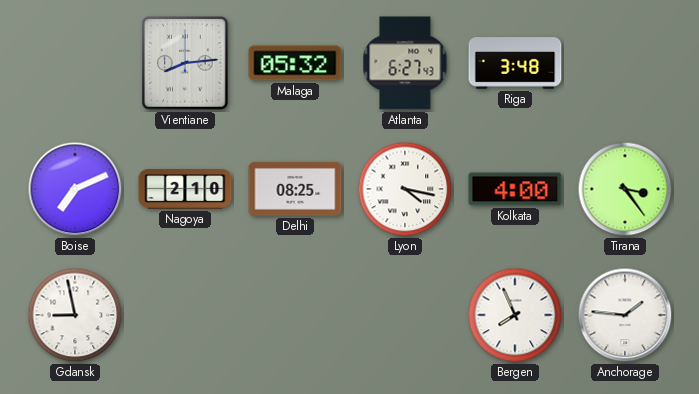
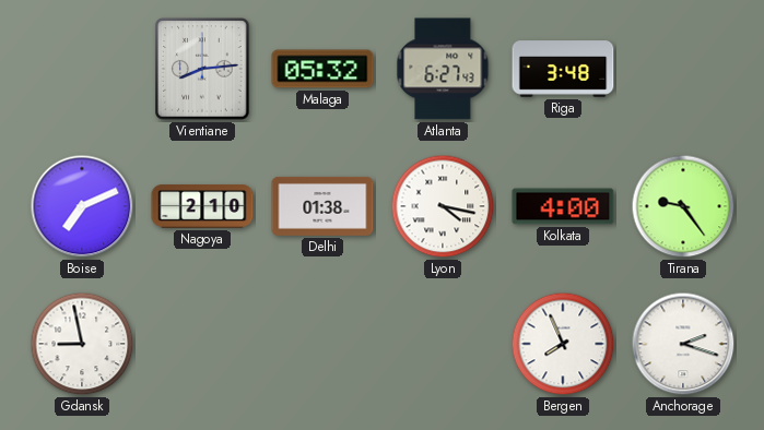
Delhi: 08:25 -> 01:38 (322, 206)
Tirana: 3:24 -> 9:24 (683, 206)
Anchorage: 1:46 -> 2:18 (683, 344)
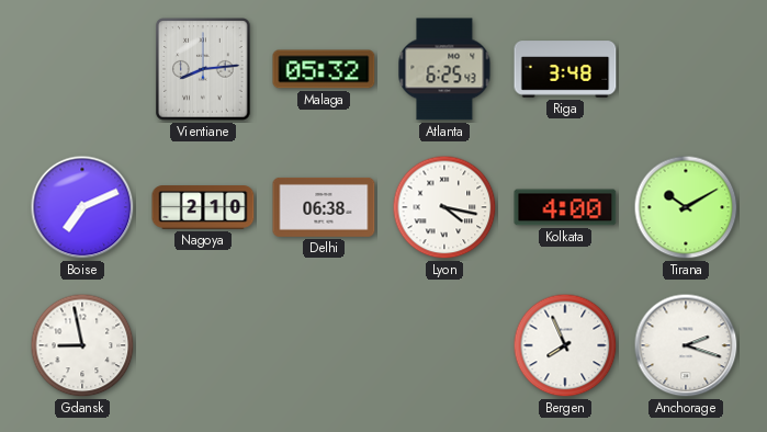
Atlanta: 6:27 -> 6:25 (444, 69)
Delhi: 01:38 -> 06:38 (324, 207)
Tirana: 9:24 -> 10:10 (686, 207)
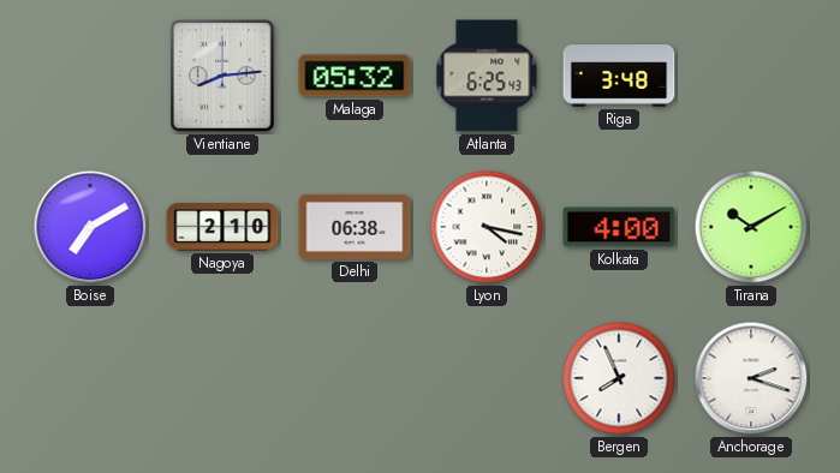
Boise: 7:11 -> 7:10 (90, 227)
Gdansk: 8:58 -> none (82, 345)
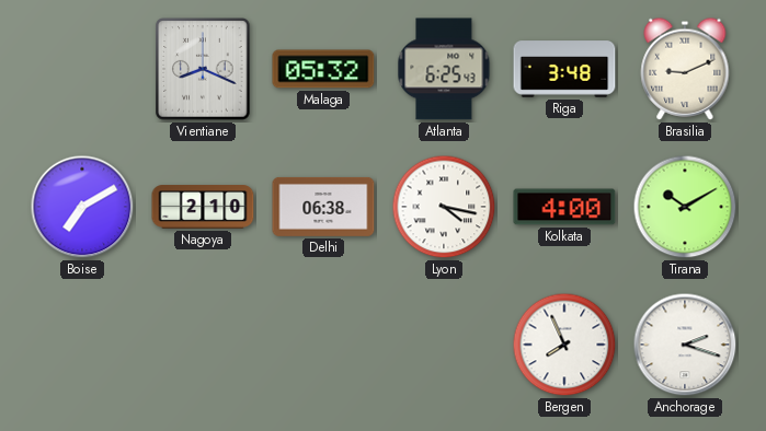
Vientiane: 8:14 -> 8:19 (203, 69)
Brasilia: none -> 9:11 (685, 69)
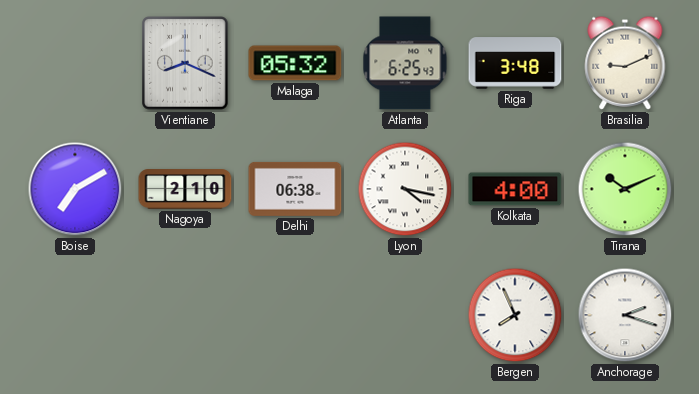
Tirana: 10:10 -> 10:11 (625, 189)
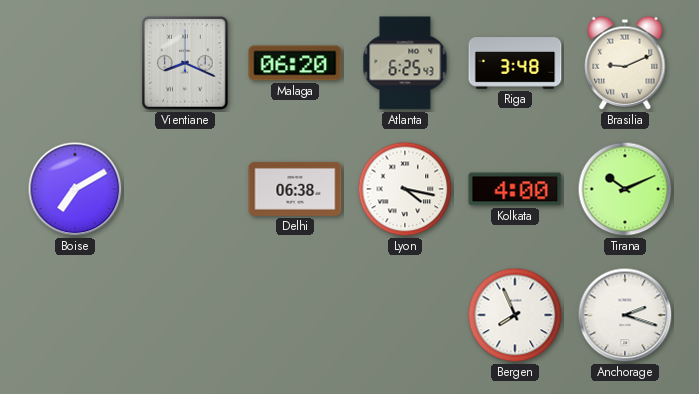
Malaga: 05:32 -> 06:20 (295, 63)
Nagoya: 2:10 -> none (185, 189)
